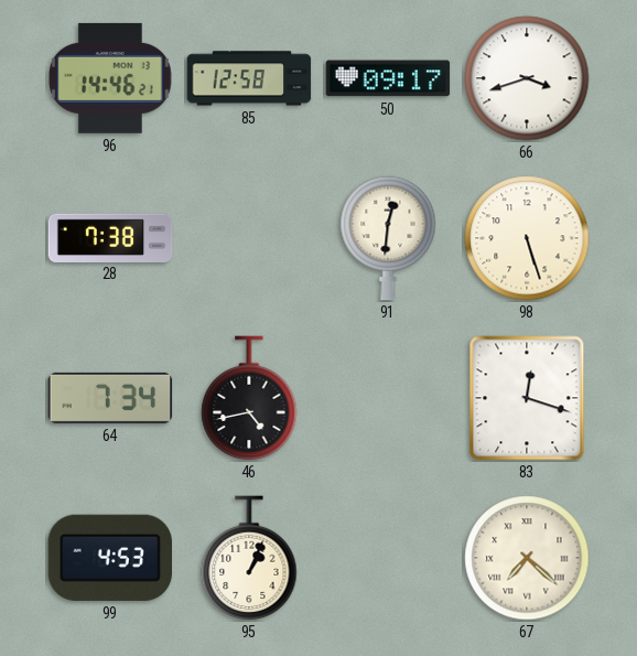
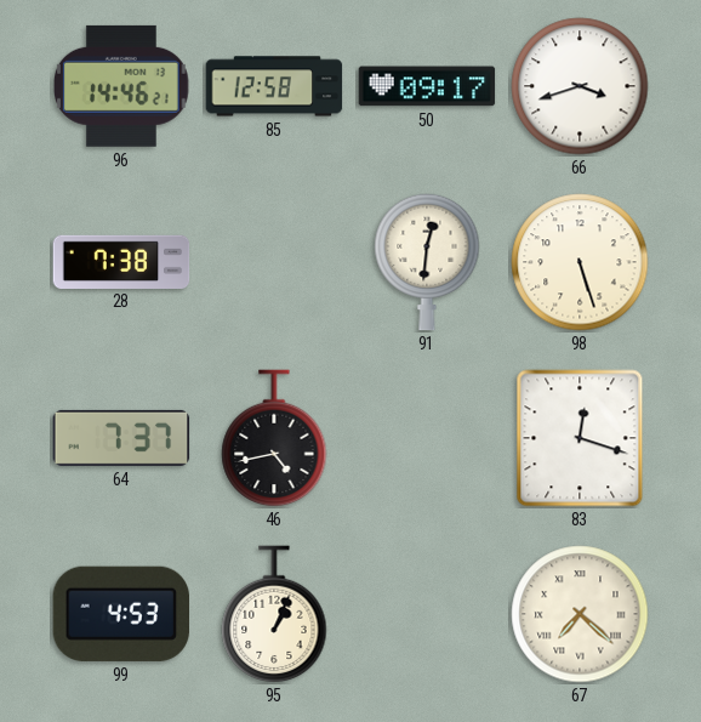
64: 7:34 -> 7:37 (121, 438)
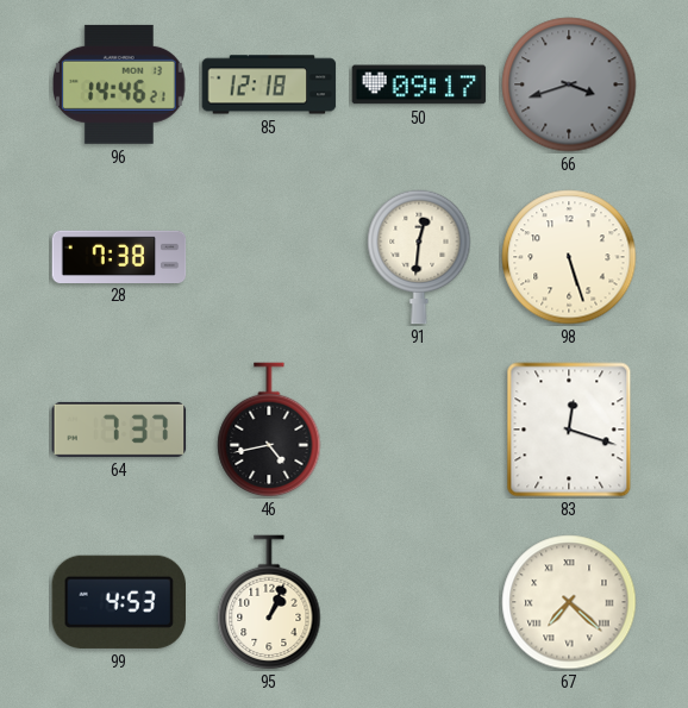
85: 12:58 -> 12:18 (269, 84)
66 dial: white -> grey (569, 84)
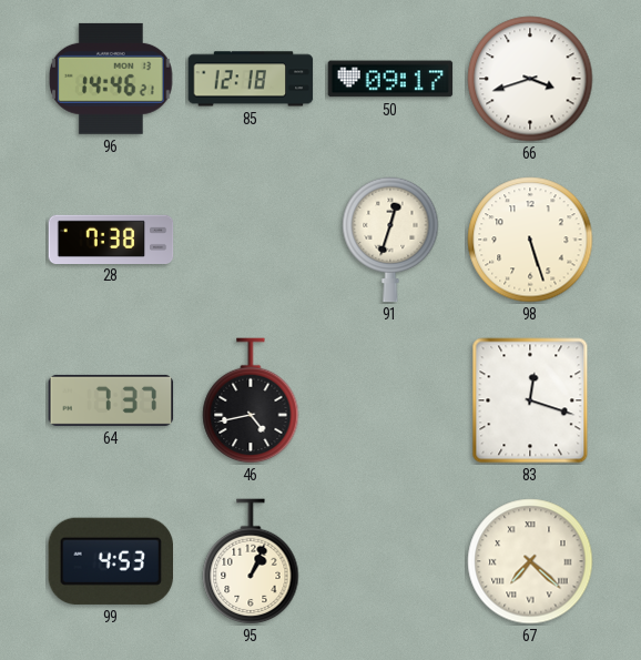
66 dial: grey -> white (530, 79)
91: 12:31 -> 12:33 (390, 240)
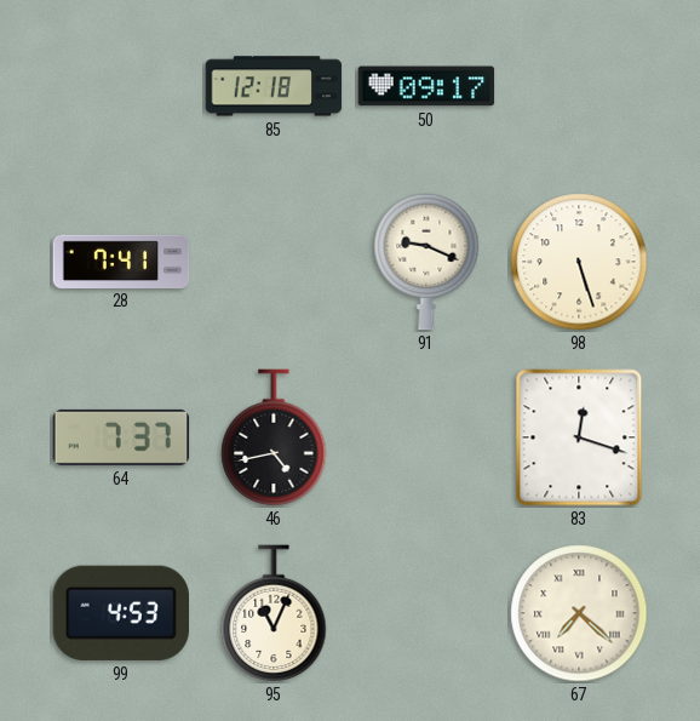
96: 14:46 -> none (112, 79)
66: 3:42 -> none (530, 79)
28: 7:38 -> 7:41 (121, 261)
91: 12:33 -> 9:19 (426, 262)
95: 1:04 -> 11:04 (274, 613)
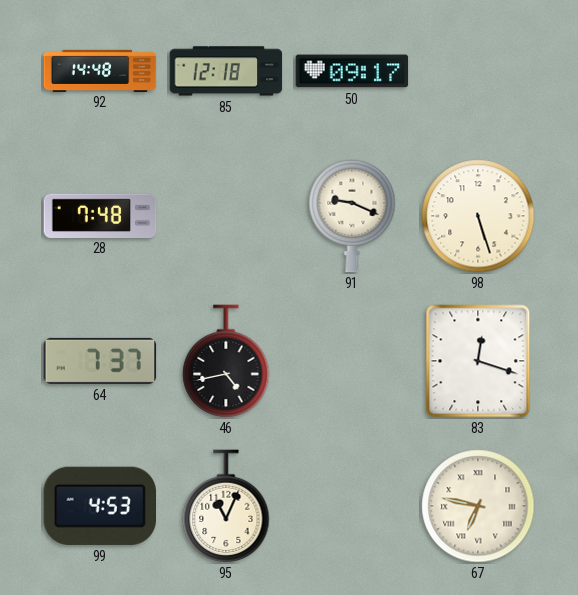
92: none -> 14:48 (100, 70)
28: 7:41 -> 7:48 (100, 215)
67: 7:22 -> 6:47 (478, 506)
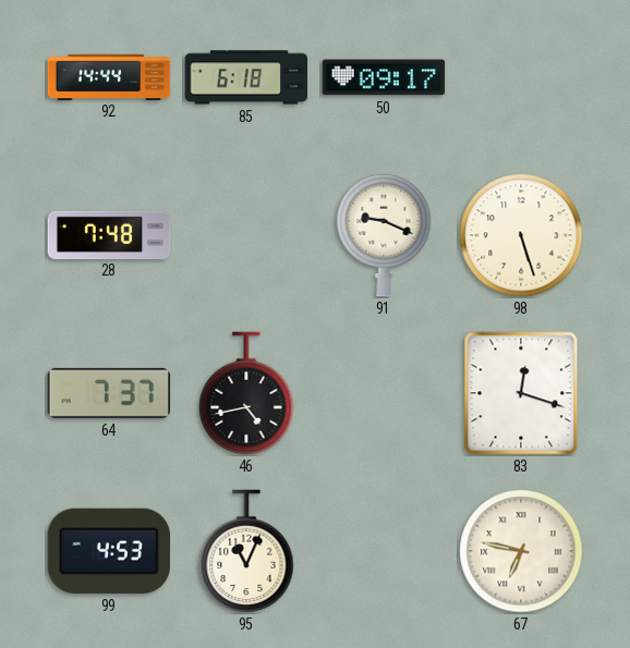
92: 14:48 -> 14:44 (109, 76)
85: 12:18 -> 6:18 (246, 77)
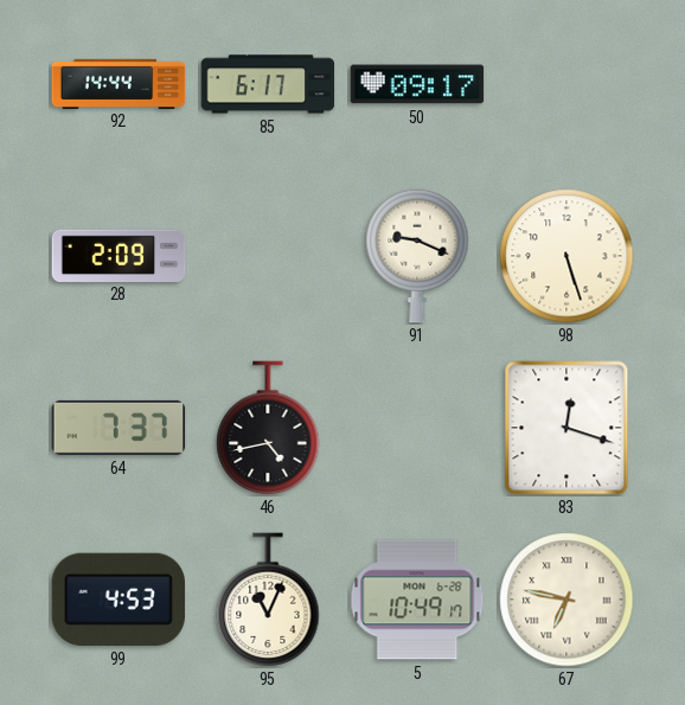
85: 6:18 -> 6:17 (268, 84)
28: 7:48 -> 2:09 (119, 255)
5: none -> 10:49 (417, 600)
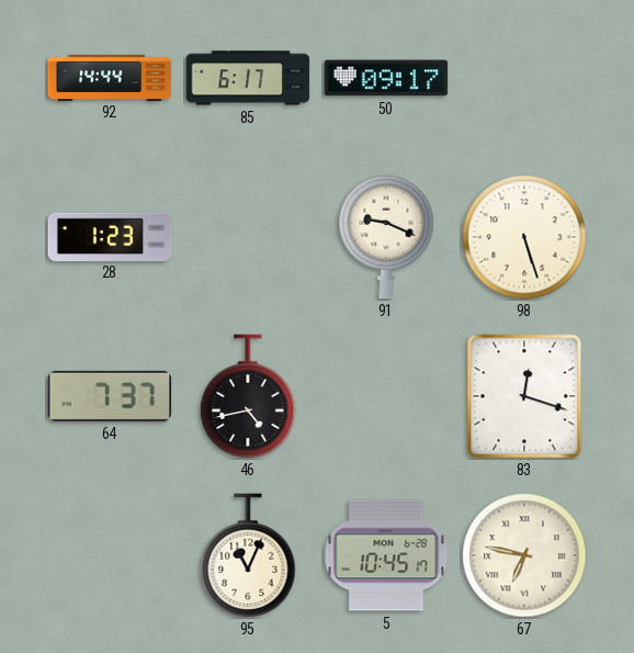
28: 2:09 -> 1:23 (110, 236)
99: 4:53 -> none (117, 600)
5: 10:49 -> 10:45 (386, 555)
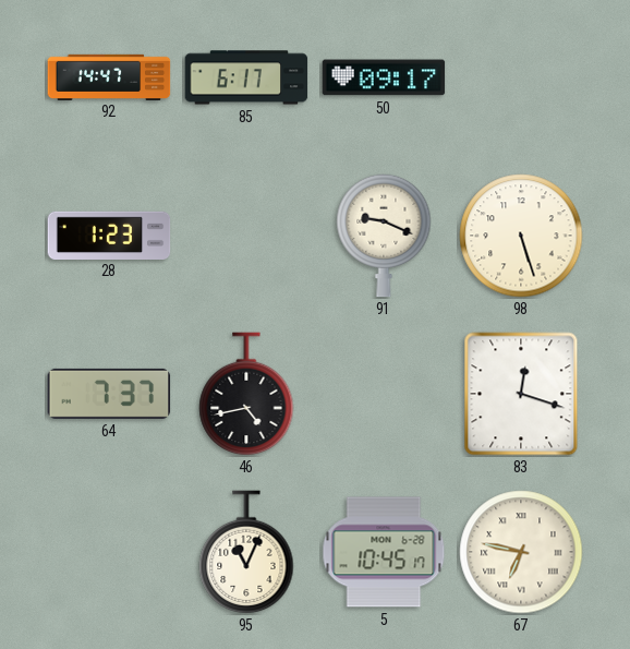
92: 14:44 -> 14:47 (109, 76)
